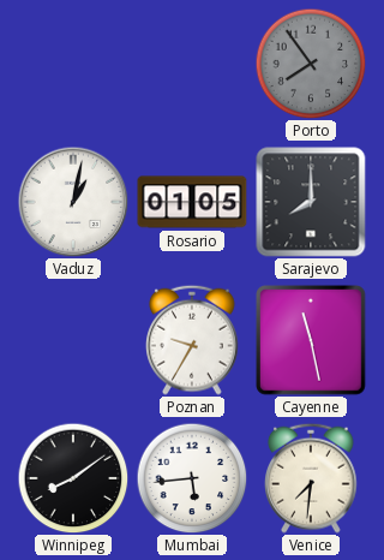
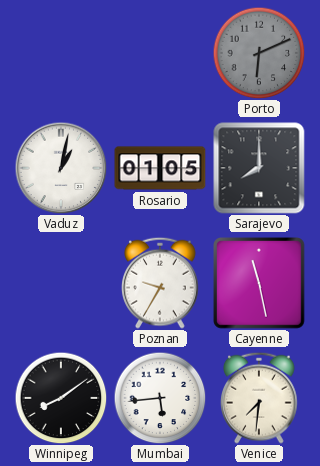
Porto: 7:54 -> 6:11 (259, 53)
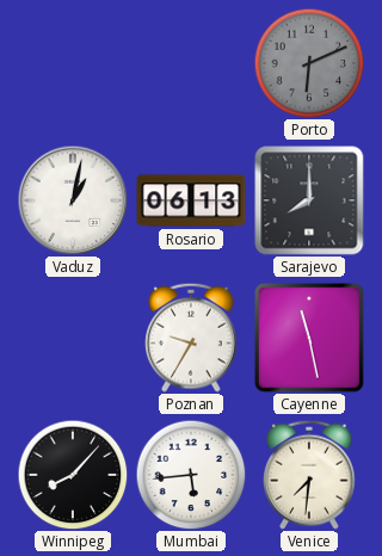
Rosario: 01:05 -> 06:13 (191, 200)
Winnipeg: 8:09 -> 8:07 (73, 475)
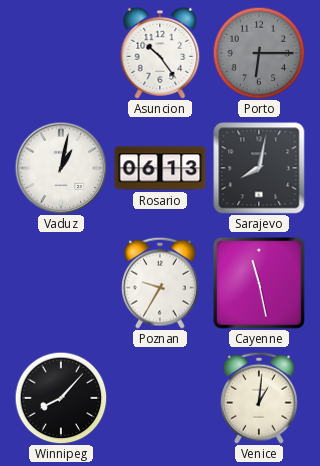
Asuncion: none -> 10:24 (160, 53)
Porto: 6:11 -> 6:15 (259, 53)
Sarajevo: 8:00 -> 8:02 (259, 168)
Mumbai: 5:44 -> none (191, 475)
Venice: 7:31 -> 1:01 (260, 398)
